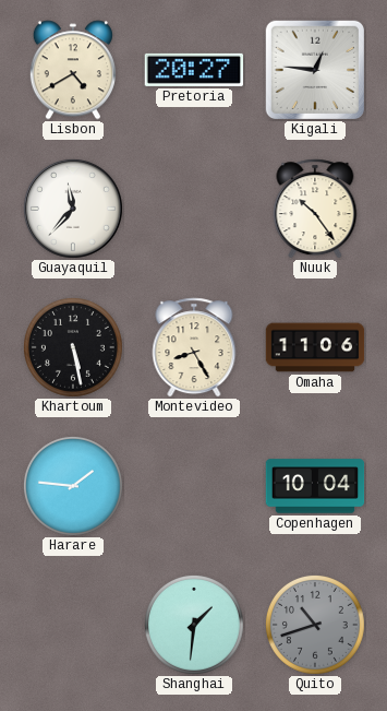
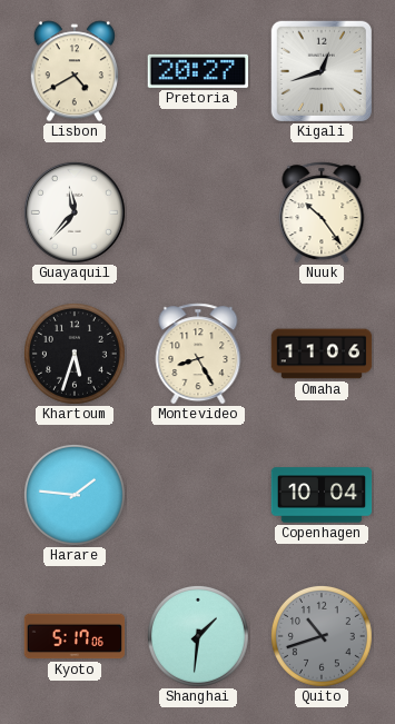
Kigali: 12:46 -> 12:42 (322, 71)
Khartoum: 5:28 -> 5:33 (75, 354)
Kyoto: none -> 5:17 (75, 636)
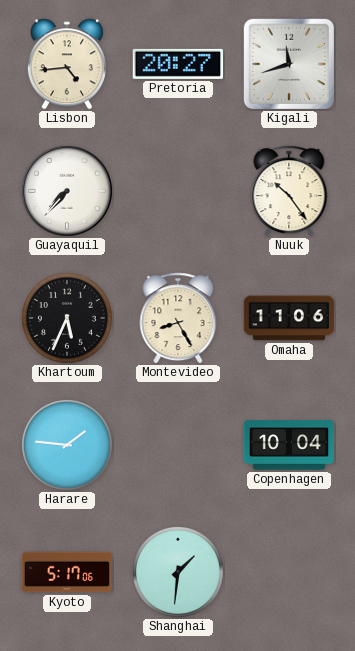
Lisbon: 4:40 -> 4:44 (67, 64)
Kigali: 12:42 -> 11:42 (289, 64)
Guayaquil: 11:37 -> 7:37 (67, 191)
Khartoum: 5:33 -> 5:34 (67, 318)
Quito: 10:42 -> none (322, 636)
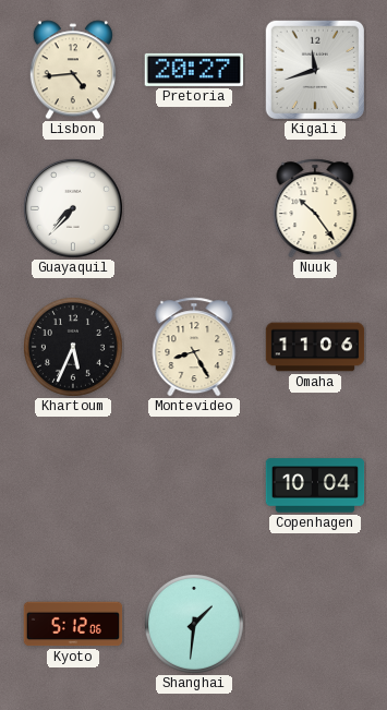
Harare: 1:46 -> none (67, 445)
Kyoto: 5:17 -> 5:12 (73, 624)
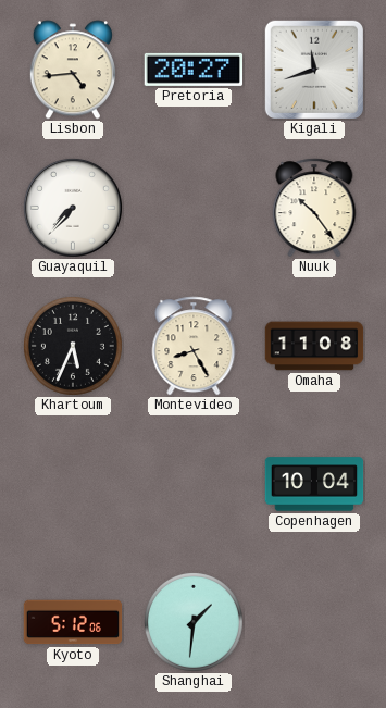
Omaha: 11:06 -> 11:08 (314, 346)
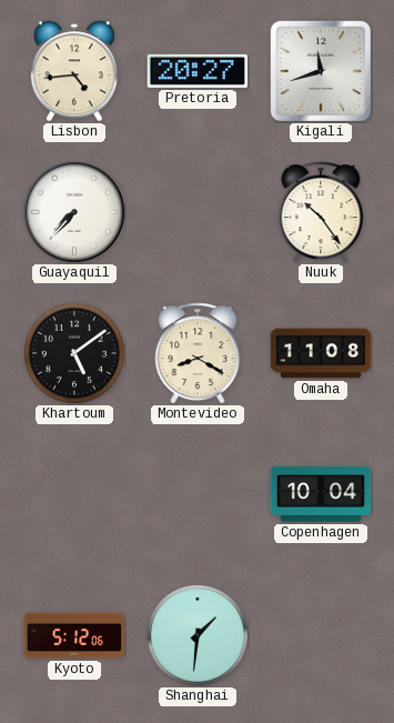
Khartoum: 5:34 -> 5:09 (74, 353)
Montevideo: 8:25 -> 8:20 (198, 353)
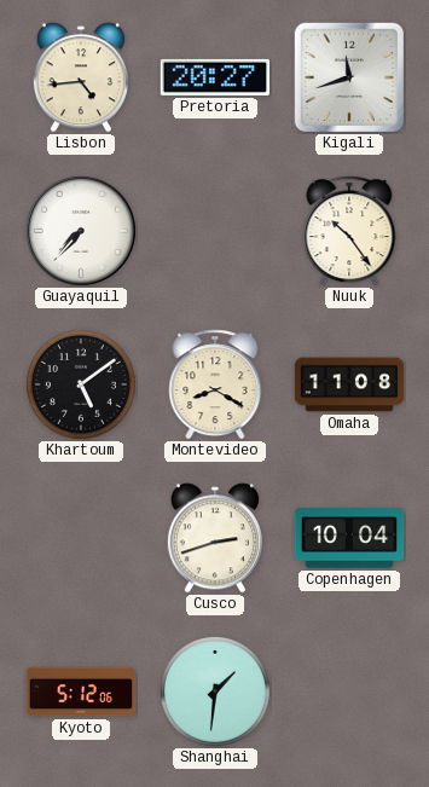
Cusco: none -> 2:42 (215, 538)
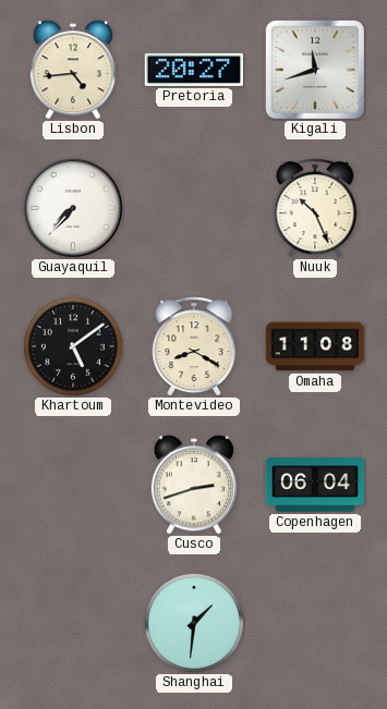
Nuuk: 10:24 -> 10:26 (315, 208)
Copenhagen: 10:04 -> 06:04 (315, 485)
Kyoto: 5:12 -> none (81, 691)
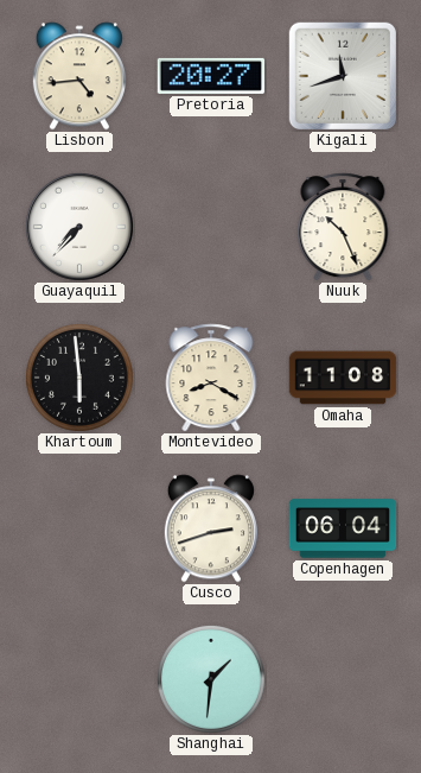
Khartoum: 5:09 -> 5:59 (79, 378)
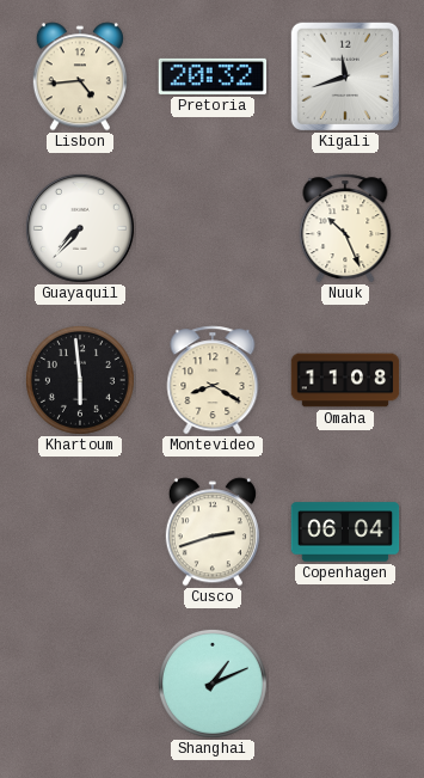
Pretoria: 20:27 -> 20:32 (211, 76)
Shanghai: 1:31 -> 1:11 (213, 684)
